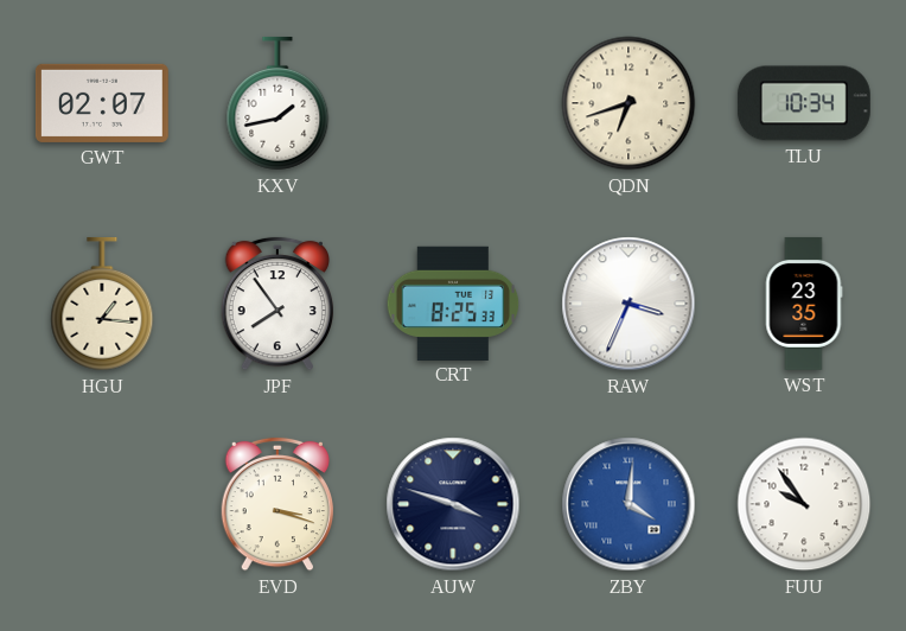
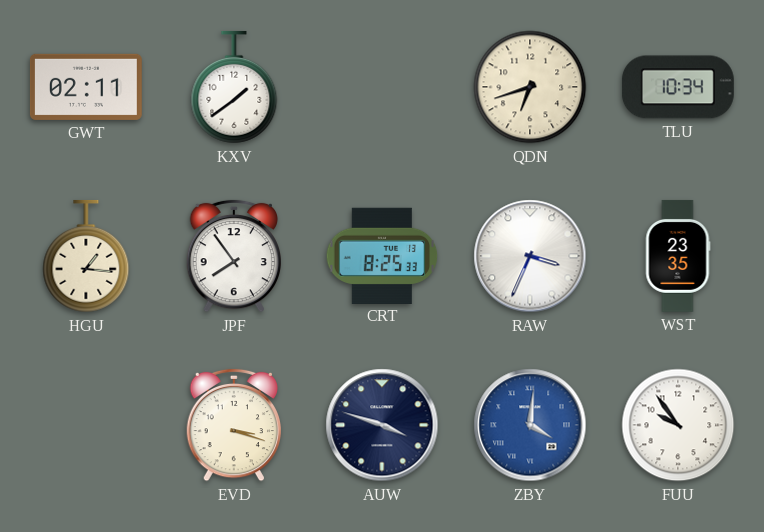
GWT: 02:07 -> 02:11 (86, 87)
KXV: 1:43 -> 1:39 (234, 87)
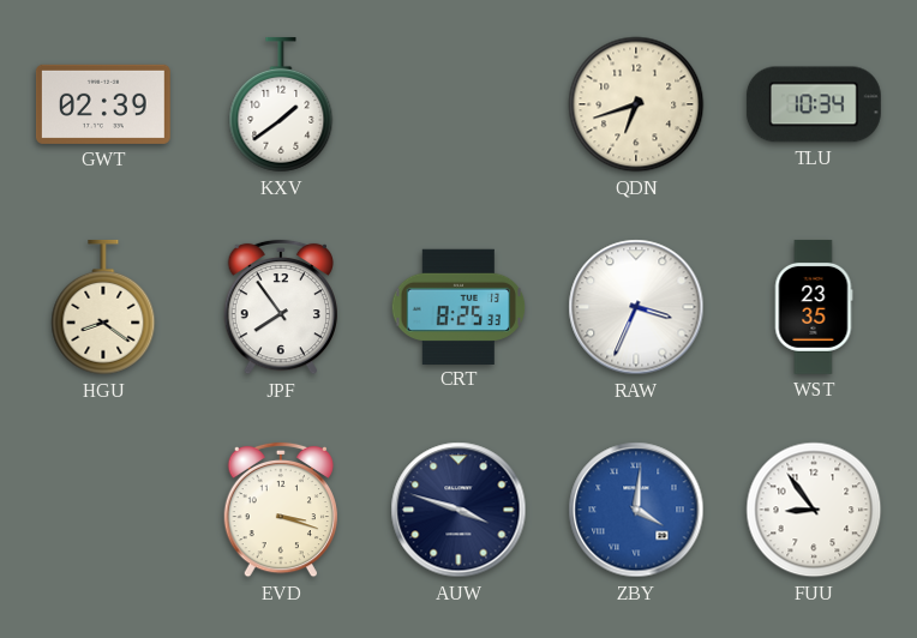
GWT: 02:11 -> 02:39 (103, 104)
HGU: 1:16 -> 8:21 (103, 307)
FUU: 9:54 -> 8:54 (814, 510)
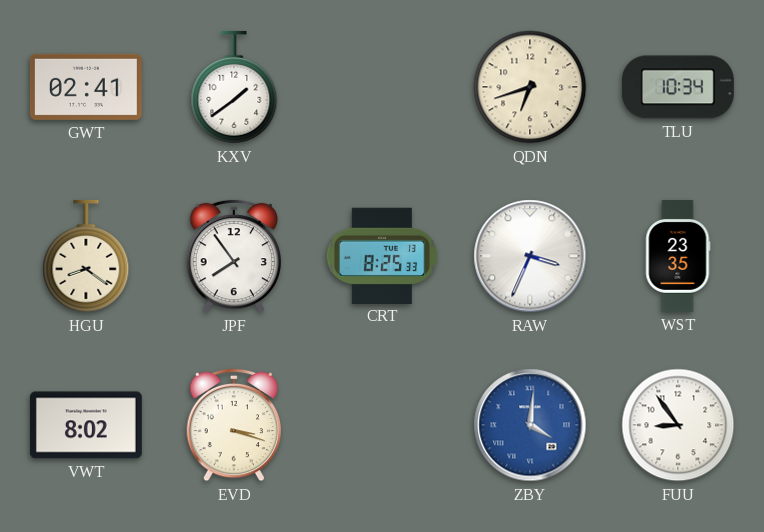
GWT: 02:39 -> 02:41 (86, 87)
VWT: none -> 8:02 (86, 425)
AUW: 3:48 -> none (458, 510)
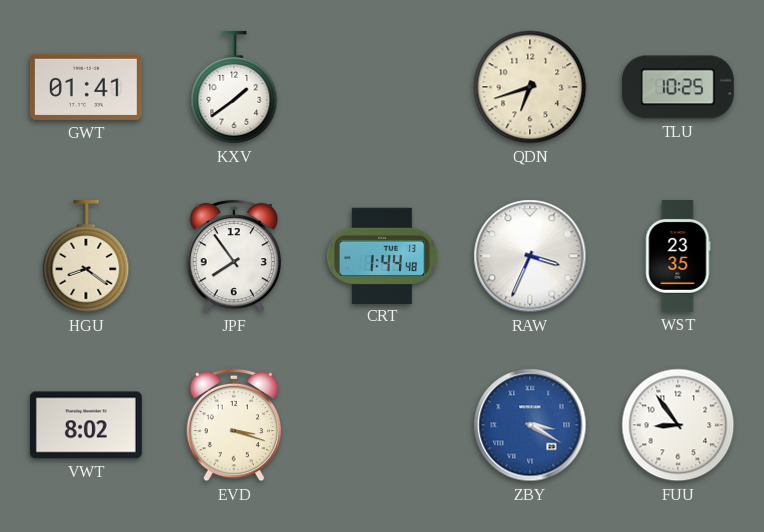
GWT: 02:41 -> 01:41 (86, 87)
TLU: 10:34 -> 10:25 (678, 87)
CRT: 8:25 -> 1:44 (382, 255)
ZBY: 4:01 -> 3:20 (530, 425)
